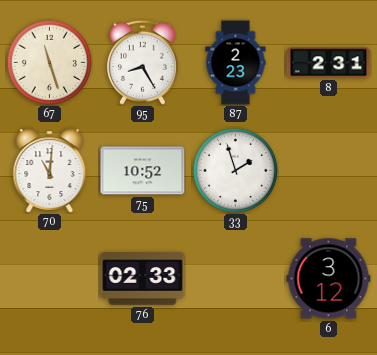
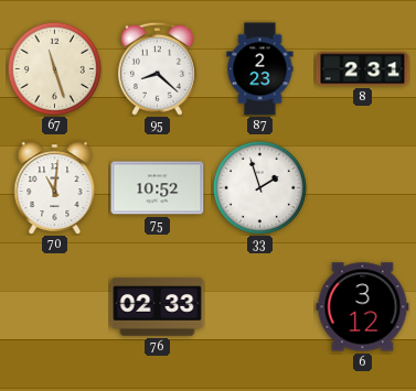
95: 8:25 -> 8:22 (157, 68)
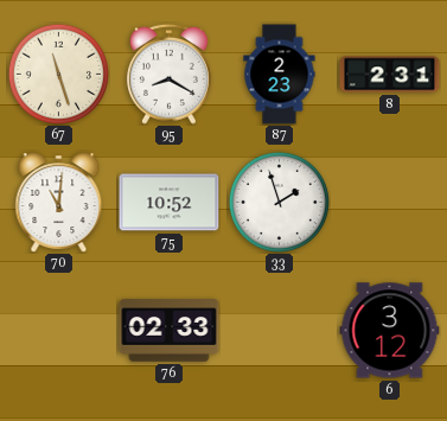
95: 8:22 -> 8:20 (168, 74)
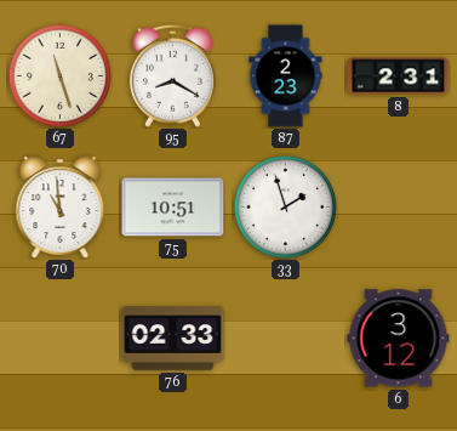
70: 11:01 -> 10:59 (61, 208)
75: 10:52 -> 10:51 (173, 208)
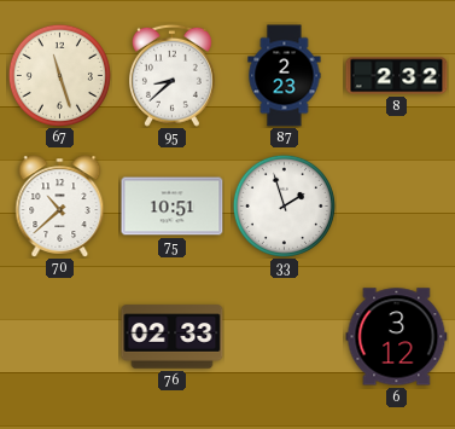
95: 8:20 -> 8:38 (171, 75)
8: 2:31 -> 2:32 (397, 76)
70: 10:59 -> 10:38 (60, 207)
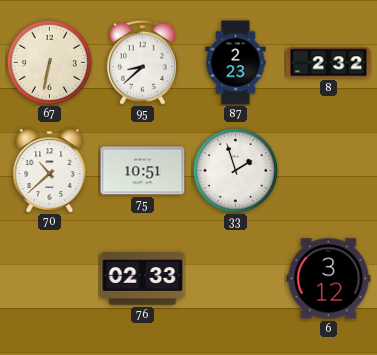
67: 11:27 -> 6:32 (49, 62)
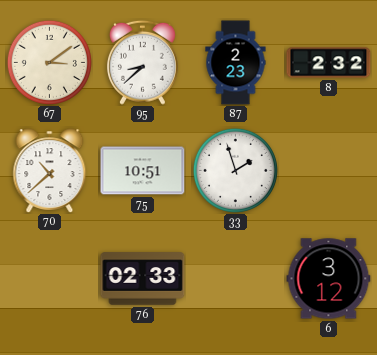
67: 6:32 -> 3:09 (49, 62)
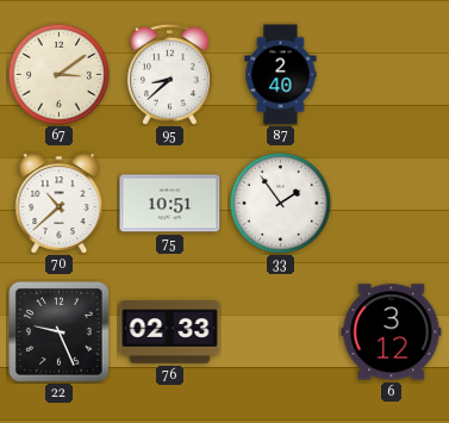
87: 2:23 -> 2:40 (281, 75)
8: 2:32 -> none (329, 63)
33: 1:57 -> 1:54 (280, 203)
22: none -> 9:26 (60, 332)
